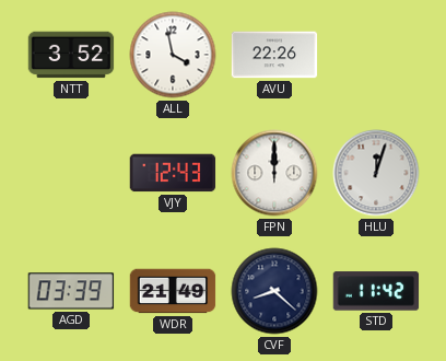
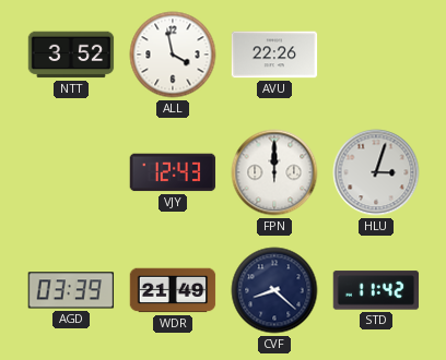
HLU: 12:03 -> 3:03 (376, 172)
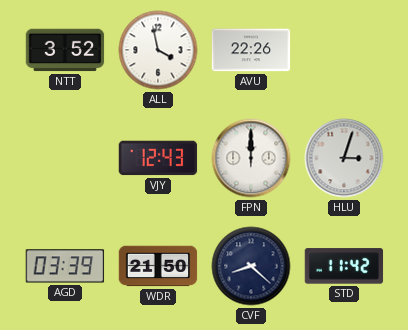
WDR: 21:49 -> 21:50 (158, 266)
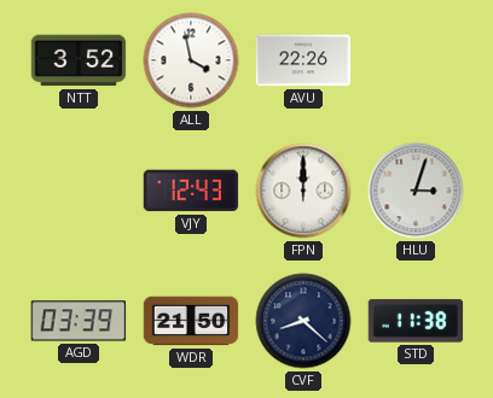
STD: 11:42 -> 11:38 (416, 321)
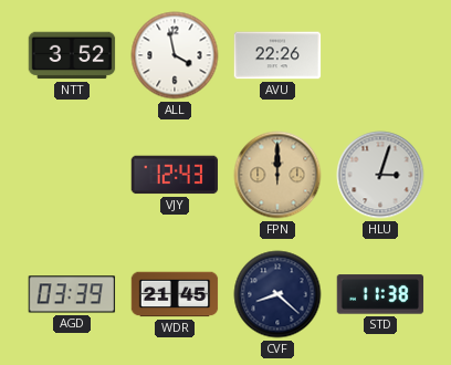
FPN dial: white -> champagne (277, 175)
WDR: 21:50 -> 21:45 (175, 294)
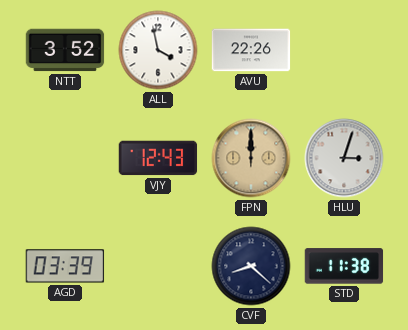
WDR: 21:45 -> none (175, 294)
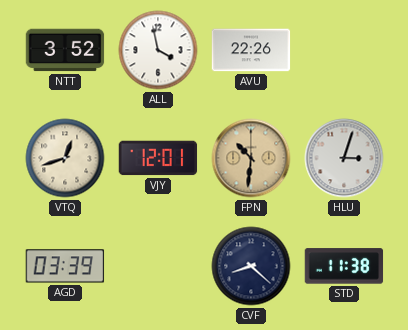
VTQ: none -> 12:42 (65, 158)
VJY: 12:43 -> 12:01 (158, 158)
FPN: 12:00 -> 10:31 (251, 158)
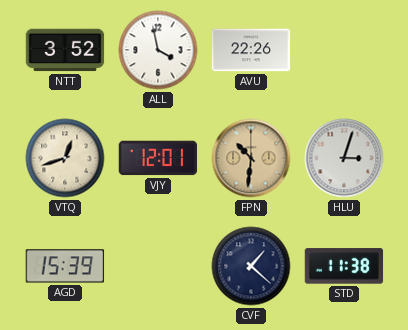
AGD: 03:39 -> 15:39 (65, 266)
CVF: 8:22 -> 1:22 (251, 266)
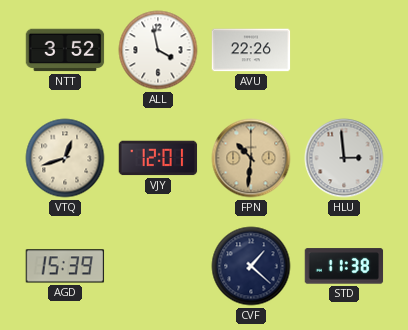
HLU: 3:03 -> 2:59 (344, 158)
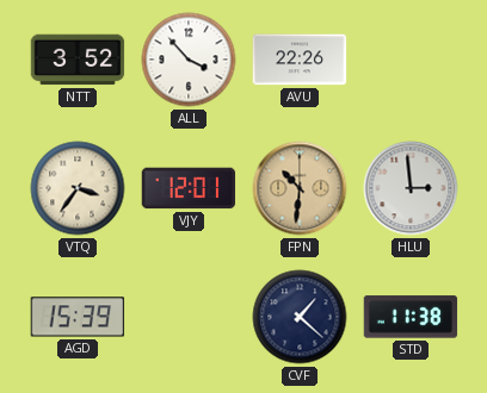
ALL: 3:58 -> 3:53 (189, 60)
VTQ: 12:42 -> 3:36 (78, 188)
